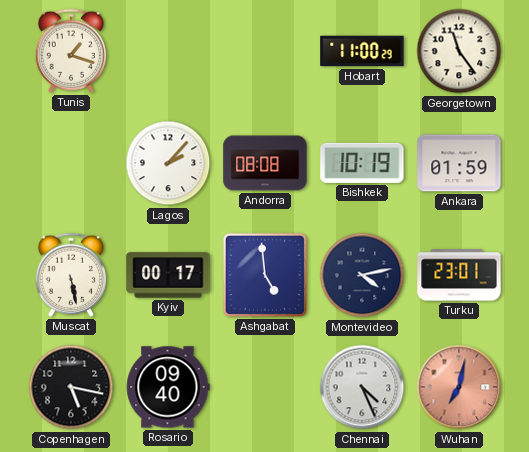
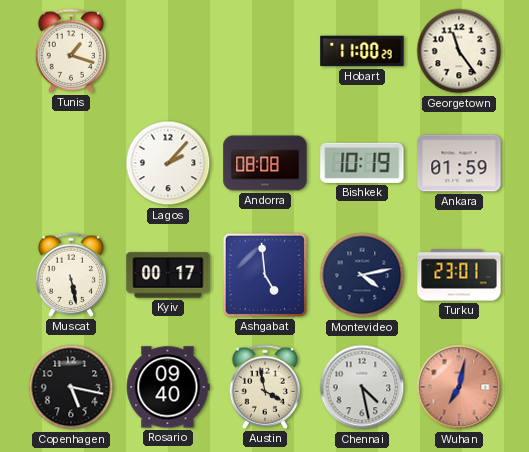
Austin: none -> 3:58 (264, 387)
Chennai: 4:26 -> 4:28 (362, 387)
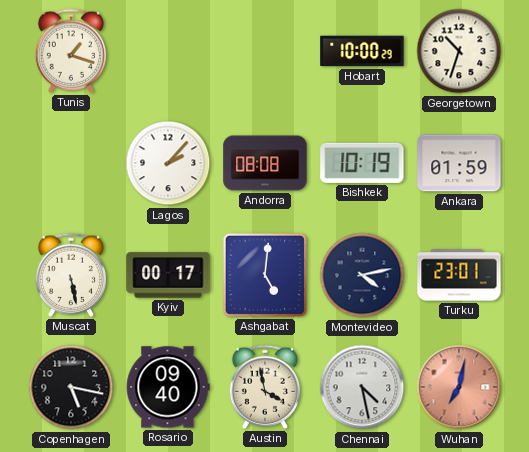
Hobart: 11:00 -> 10:00 (362, 51)
Georgetown: 11:24 -> 10:33 (459, 51)
Ashgabat: 4:59 -> 5:01 (265, 275)
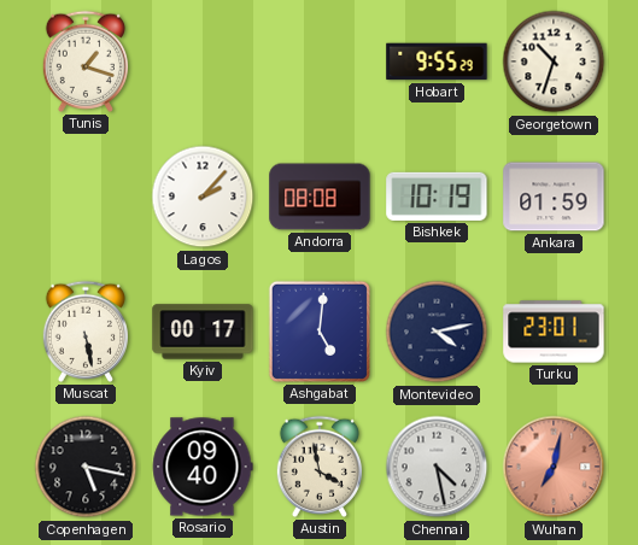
Hobart: 10:00 -> 9:55 (437, 61)
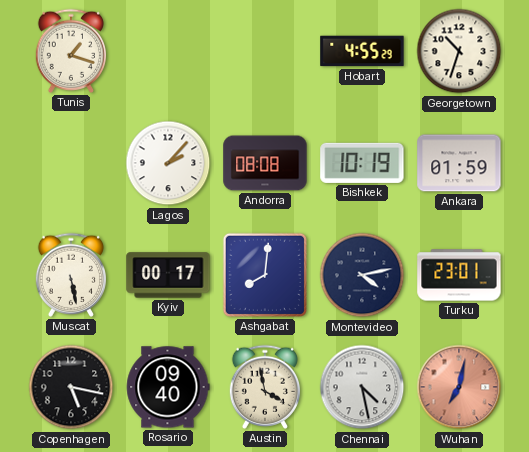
Hobart: 9:55 -> 4:55 (362, 51)
Ashgabat: 5:01 -> 8:01 (265, 275)
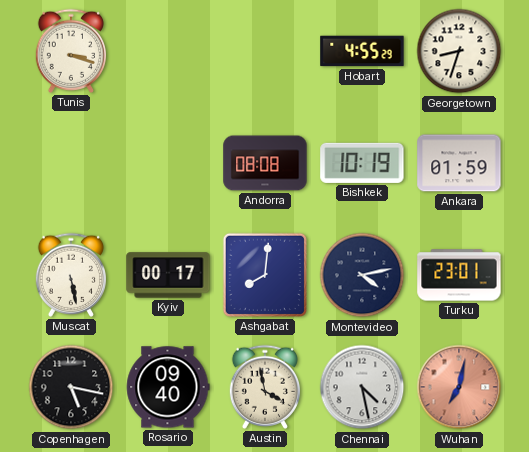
Tunis: 1:18 -> 3:18 (70, 51)
Georgetown: 10:33 -> 8:33 (459, 51)
Lagos: 2:07 -> none (168, 163)
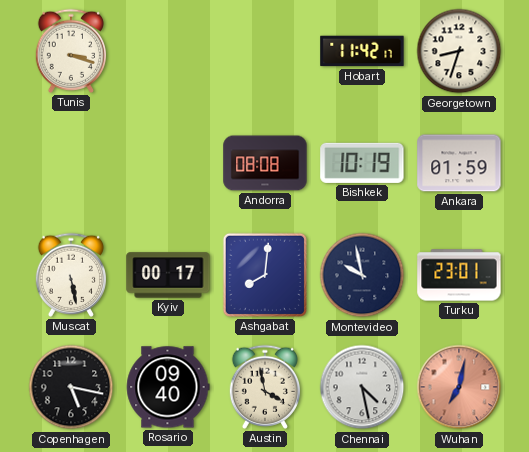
Hobart: 4:55 -> 11:42 (362, 51)
Montevideo: 4:13 -> 9:58 (362, 275)
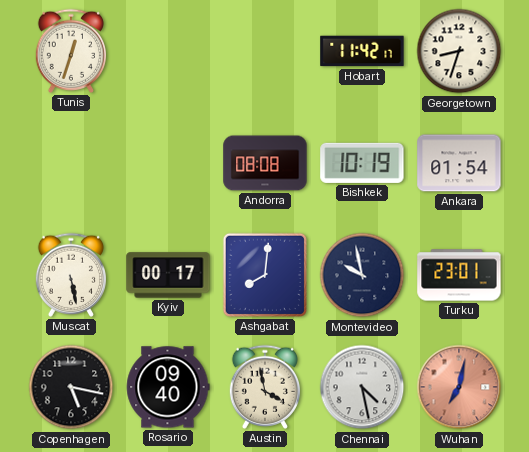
Tunis: 3:18 -> 12:33 (70, 51)
Ankara: 01:59 -> 01:54 (459, 163)
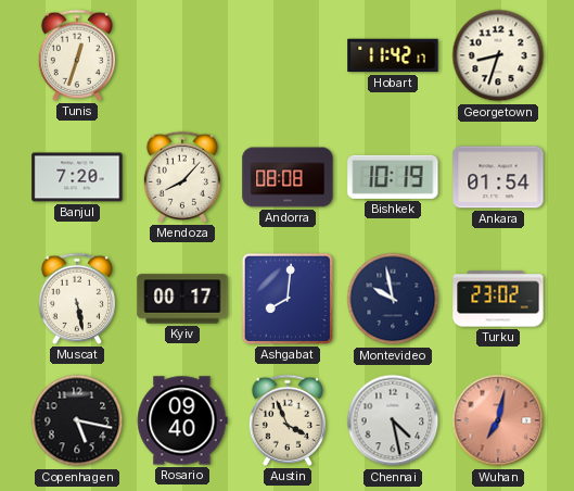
Banjul: none -> 7:20 (77, 177)
Mendoza: none -> 8:07 (181, 177)
Turku: 23:01 -> 23:02 (498, 299)
Austin: 3:58 -> 3:56 (286, 420)
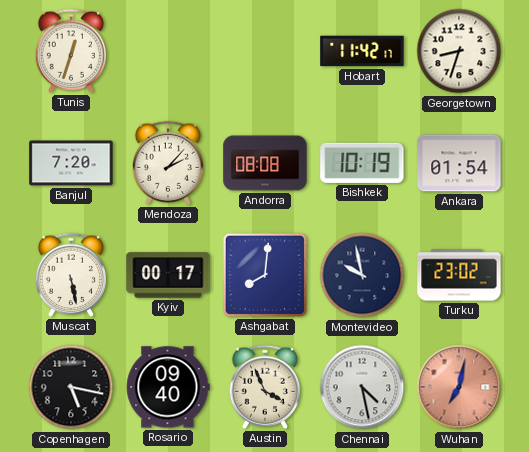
Mendoza: 8:07 -> 2:07 (167, 163)
